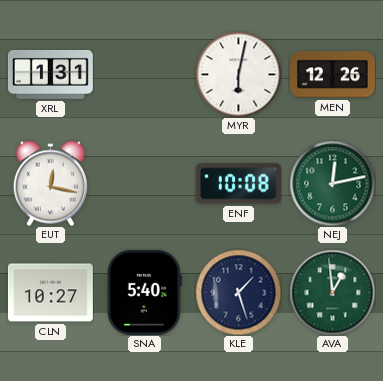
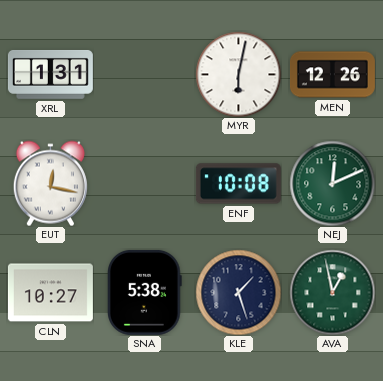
NEJ: 12:13 -> 12:11 (332, 183)
SNA: 5:40 -> 5:38 (145, 292)
AVA: 12:59 -> 12:58 (332, 292)
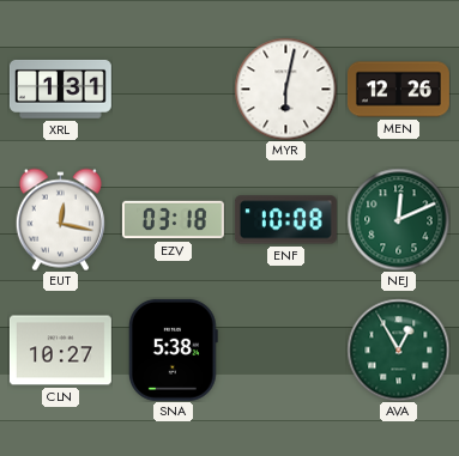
EZV: none -> 03:18 (173, 220)
KLE: 1:27 -> none (238, 292)
AVA: 12:58 -> 12:55 (398, 349)
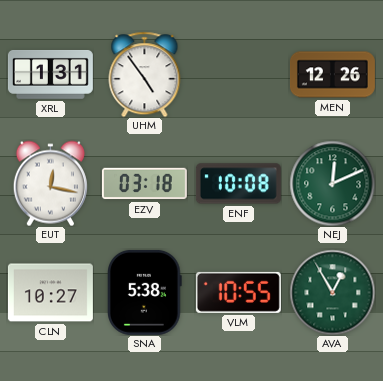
UHM: none -> 4:54 (145, 74)
MYR: 6:02 -> none (285, 89)
VLM: none -> 10:55 (238, 292)
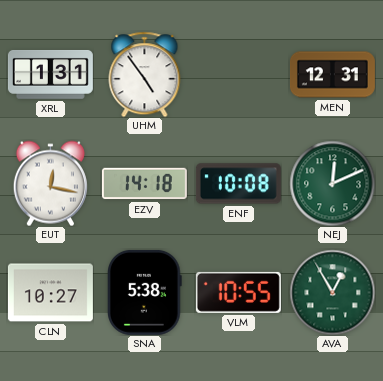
MEN: 12:26 -> 12:31 (332, 75)
EZV: 03:18 -> 14:18 (144, 184)
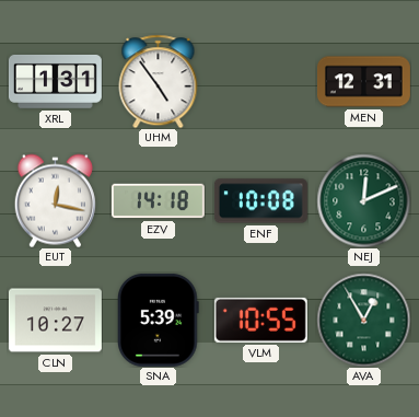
SNA: 5:38 -> 5:39 (159, 320)
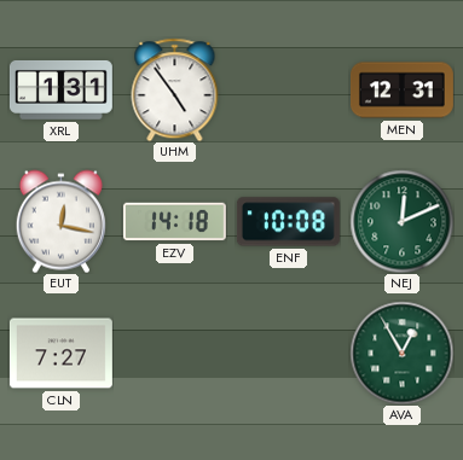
CLN: 10:27 -> 7:27 (60, 354)
SNA: 5:39 -> none (159, 320)
VLM: 10:55 -> none (260, 320)
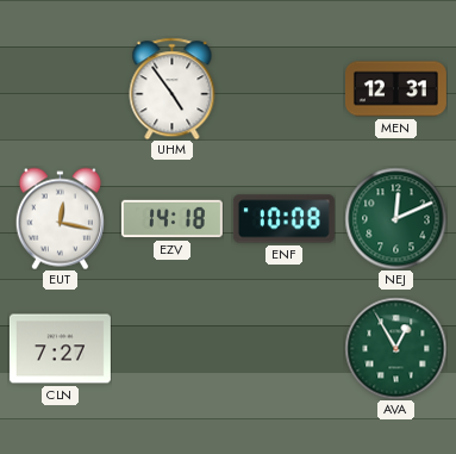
XRL: 1:31 -> none (60, 89)
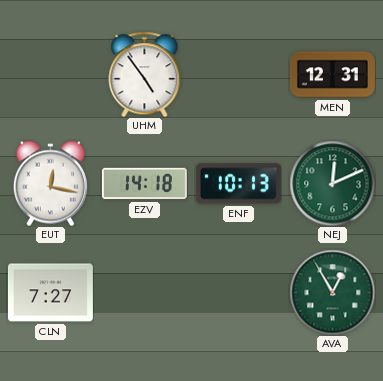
ENF: 10:08 -> 10:13 (238, 184)
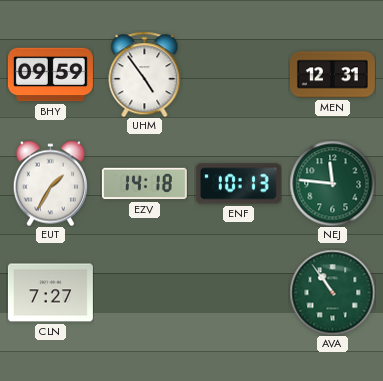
BHY: none -> 09:59 (50, 75)
EUT: 12:17 -> 1:35 (50, 183)
NEJ: 12:11 -> 11:46 (332, 183)
AVA: 12:55 -> 10:54 (332, 292)
